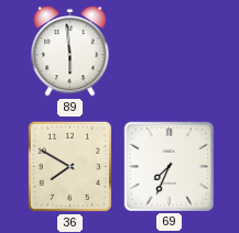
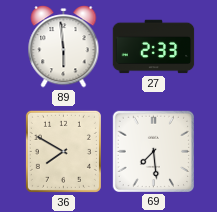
27: none -> 2:33 (154, 47)
69: 7:34 -> 7:29 (153, 151)
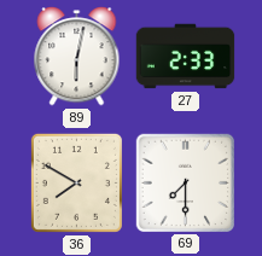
89: 5:59 -> 6:02 (77, 57)
69: 7:29 -> 7:30 (185, 182)
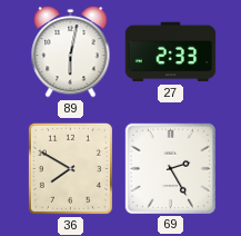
69: 7:30 -> 2:25 (170, 168)
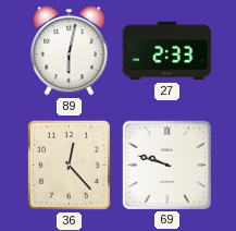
36: 7:50 -> 12:23 (69, 165)
69: 2:25 -> 9:48 (166, 165)
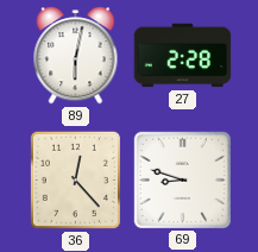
27: 2:33 -> 2:28 (183, 56)
69: 9:48 -> 8:48 (182, 179)
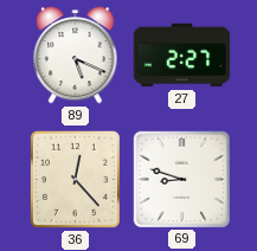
89: 6:02 -> 5:19 (76, 56)
27: 2:28 -> 2:27 (182, 56)
